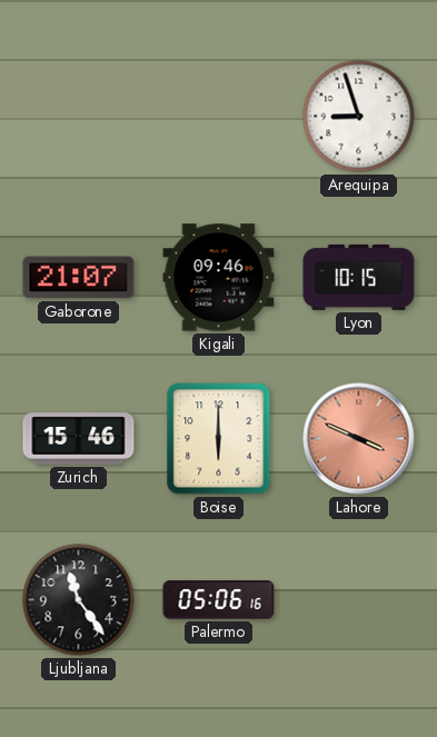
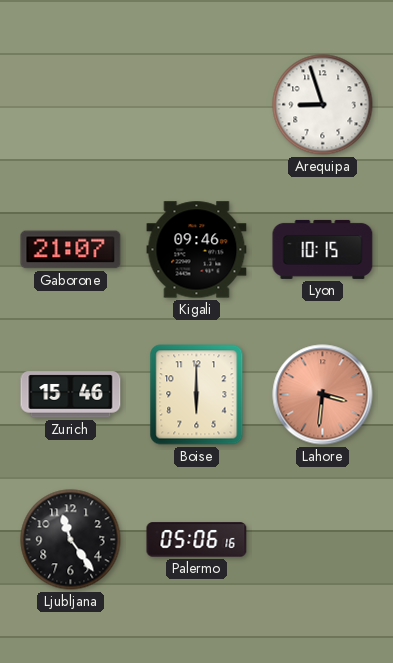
Lahore: 3:49 -> 3:31 (323, 395)
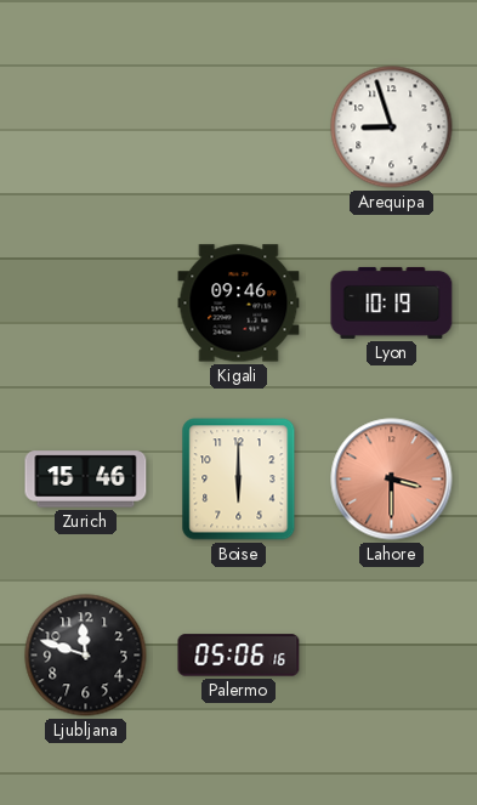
Gaborone: 21:07 -> none (71, 250)
Lyon: 10:15 -> 10:19 (392, 302)
Lahore: 3:31 -> 3:30 (392, 480)
Ljubljana: 11:24 -> 11:48 (86, 656)
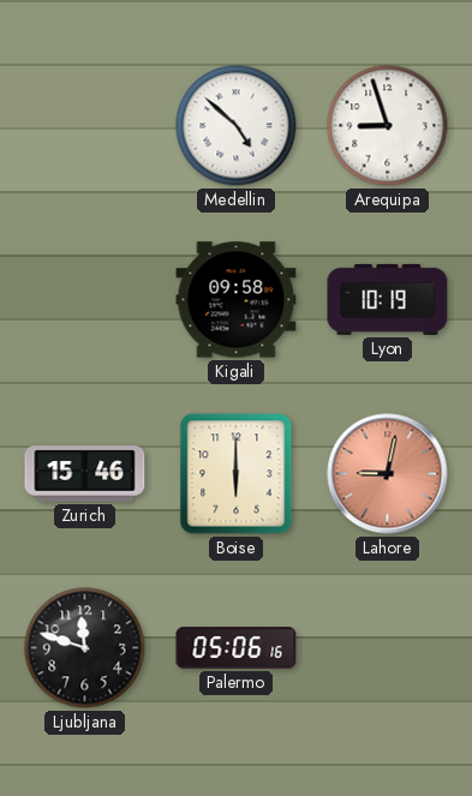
Medellin: none -> 4:52 (237, 126)
Kigali: 09:46 -> 09:58 (237, 300)
Lahore: 3:30 -> 9:02 (388, 474)
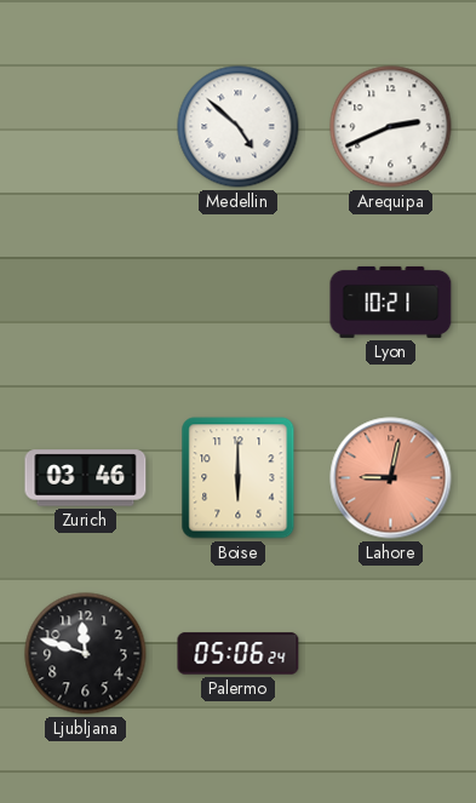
Arequipa: 8:57 -> 2:41 (391, 127)
Kigali: 09:58 -> none (237, 300)
Lyon: 10:19 -> 10:21 (391, 302)
Zurich: 15:46 -> 03:46 (86, 478)
Palermo: 05:06:16 -> 05:06:24 (239, 654)
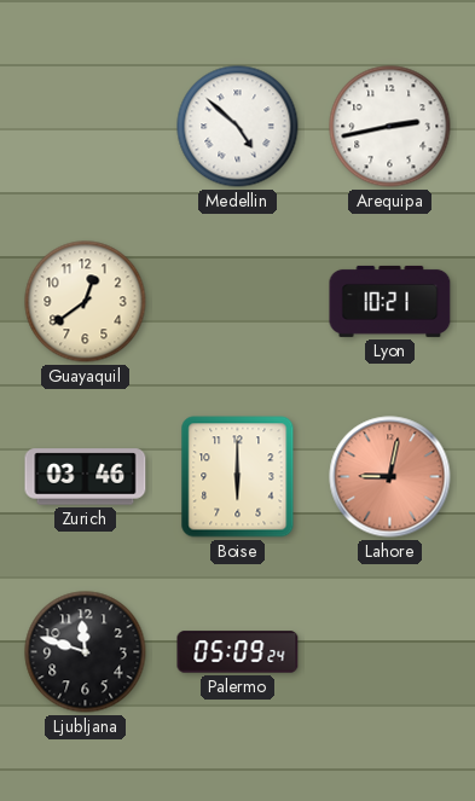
Arequipa: 2:41 -> 2:43 (390, 127)
Guayaquil: none -> 12:39 (86, 302)
Palermo: 05:06 -> 05:09 (238, 652)
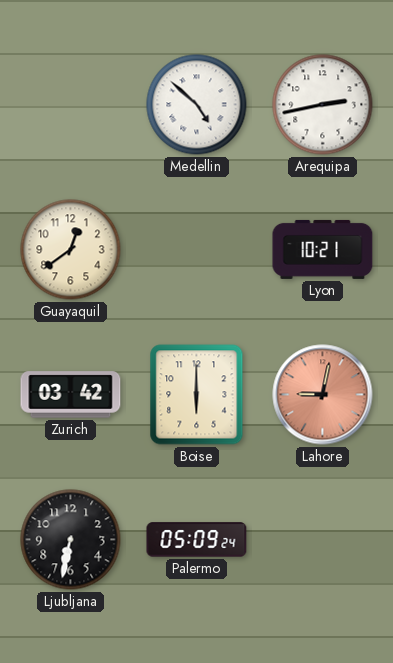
Zurich: 03:46 -> 03:42 (71, 395)
Ljubljana: 11:48 -> 6:32 (71, 540)
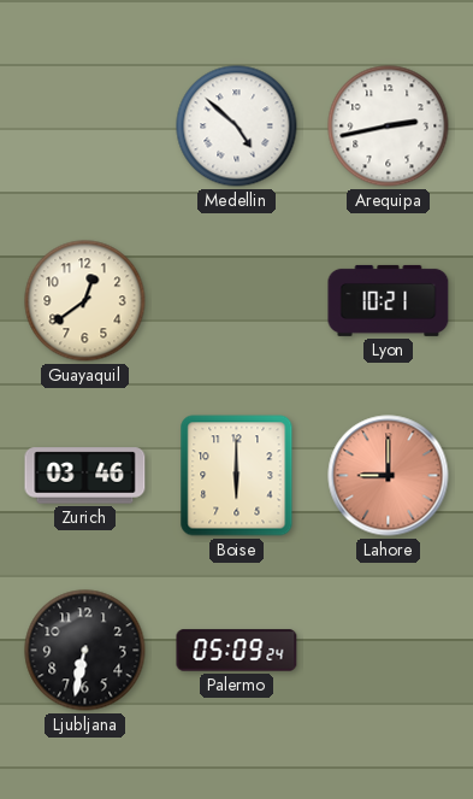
Zurich: 03:42 -> 03:46 (85, 476)
Lahore: 9:02 -> 9:00 (389, 476)
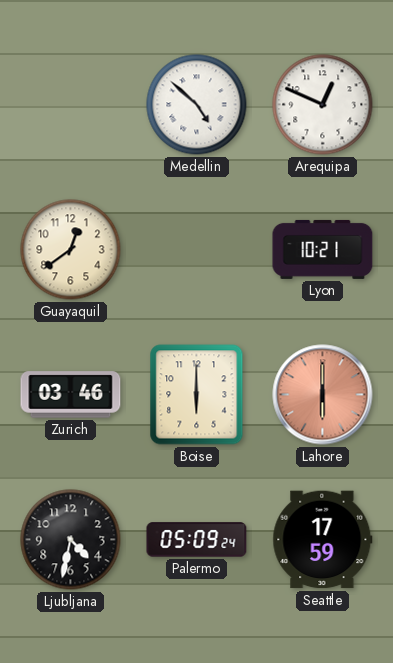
Arequipa: 2:43 -> 12:49 (323, 105)
Lahore: 9:00 -> 6:00 (323, 395)
Ljubljana: 6:32 -> 4:32 (71, 540)
Seattle: none -> 17:59 (323, 540)
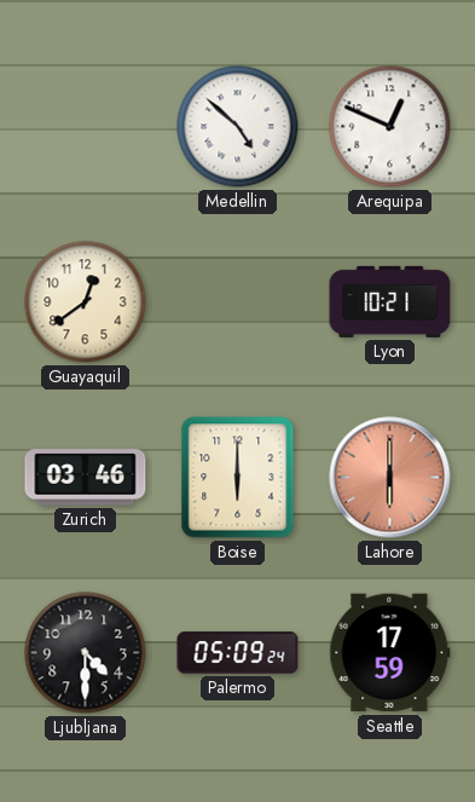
Ljubljana: 4:32 -> 4:30 (86, 653)
